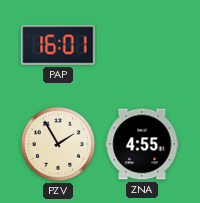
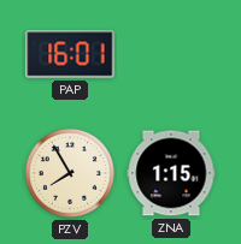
PZV: 1:55 -> 7:55 (70, 173)
ZNA: 4:55 -> 1:15 (171, 173)
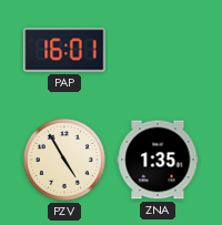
PZV: 7:55 -> 4:55 (64, 160)
ZNA: 1:15 -> 1:35 (158, 160)
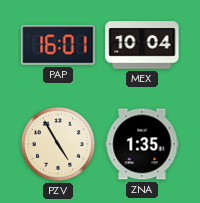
MEX: none -> 10:04 (142, 45)
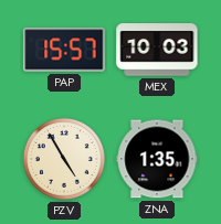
PAP: 16:01 -> 15:57 (64, 50)
MEX: 10:04 -> 10:03 (157, 50)
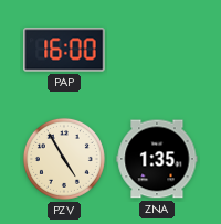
PAP: 15:57 -> 16:00 (64, 50)
MEX: 10:03 -> none (157, 50)
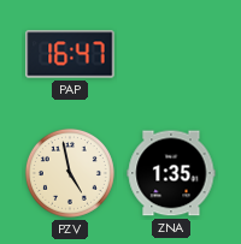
PAP: 16:00 -> 16:47 (70, 54)
PZV: 4:55 -> 4:58 (70, 173)
